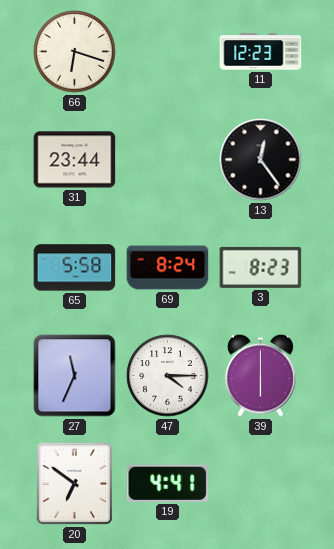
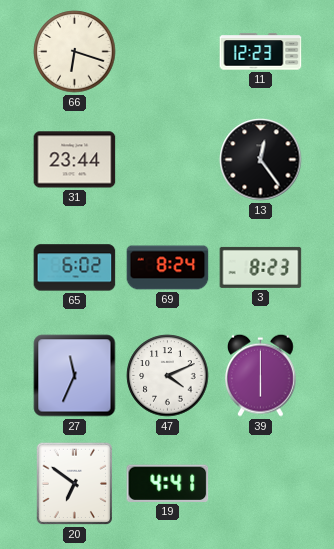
65: 5:58 -> 6:02 (75, 268)
47: 4:15 -> 4:11 (168, 376)
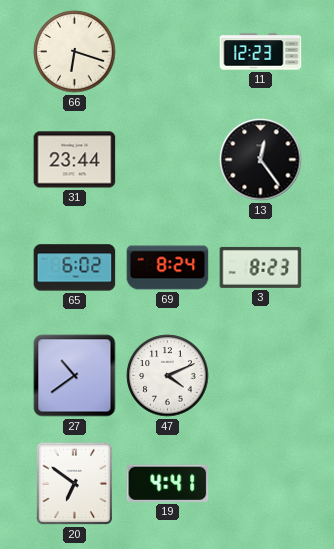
27: 11:34 -> 10:39 (75, 376)
39: 6:00 -> none (261, 375)
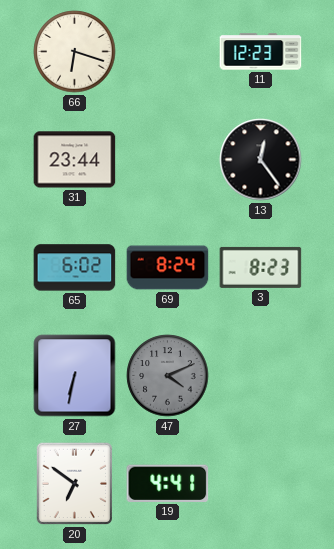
27: 10:39 -> 6:32 (75, 376)
47 dial: white -> grey (168, 376)
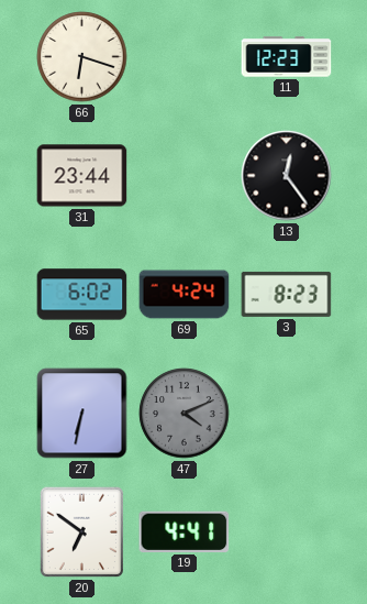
69: 8:24 -> 4:24 (185, 295)
